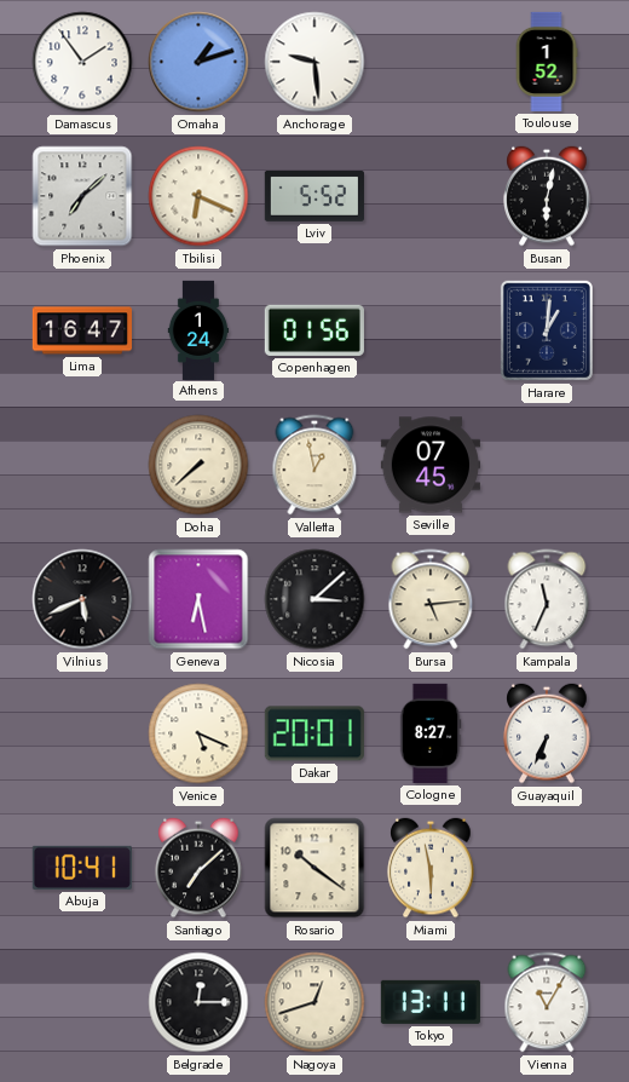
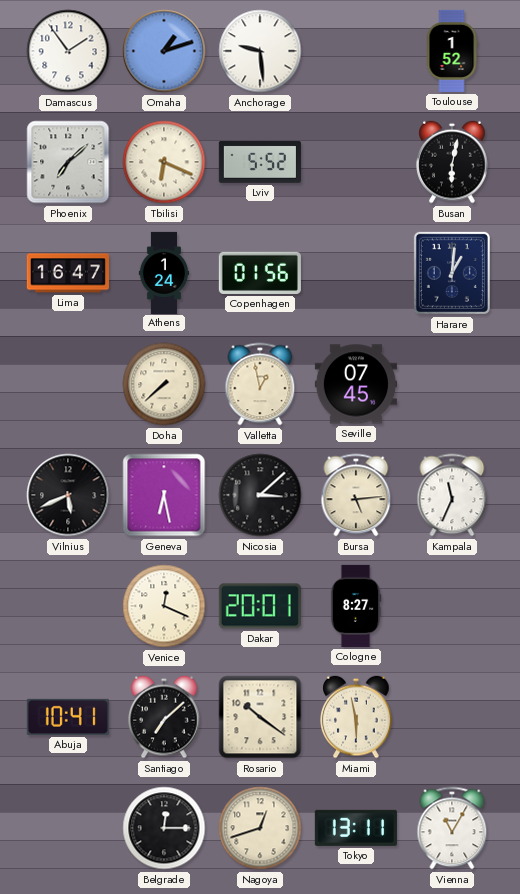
Venice: 5:19 -> 12:19 (164, 606)
Guayaquil: 6:34 -> none (547, 733)
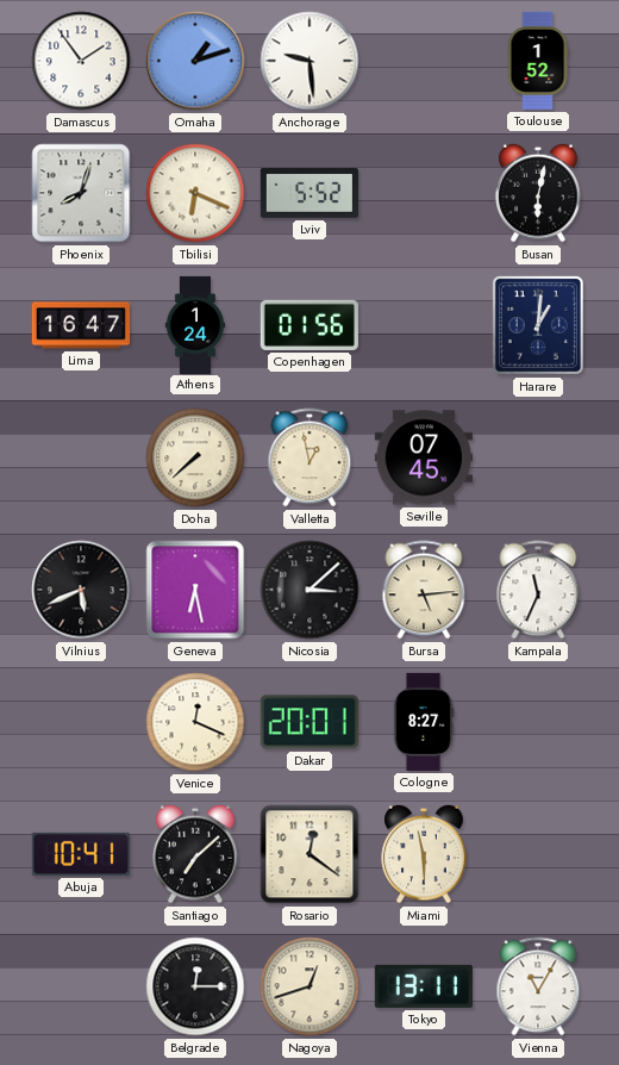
Phoenix: 7:08 -> 8:03 (81, 193)
Rosario: 10:21 -> 12:21 (309, 854)
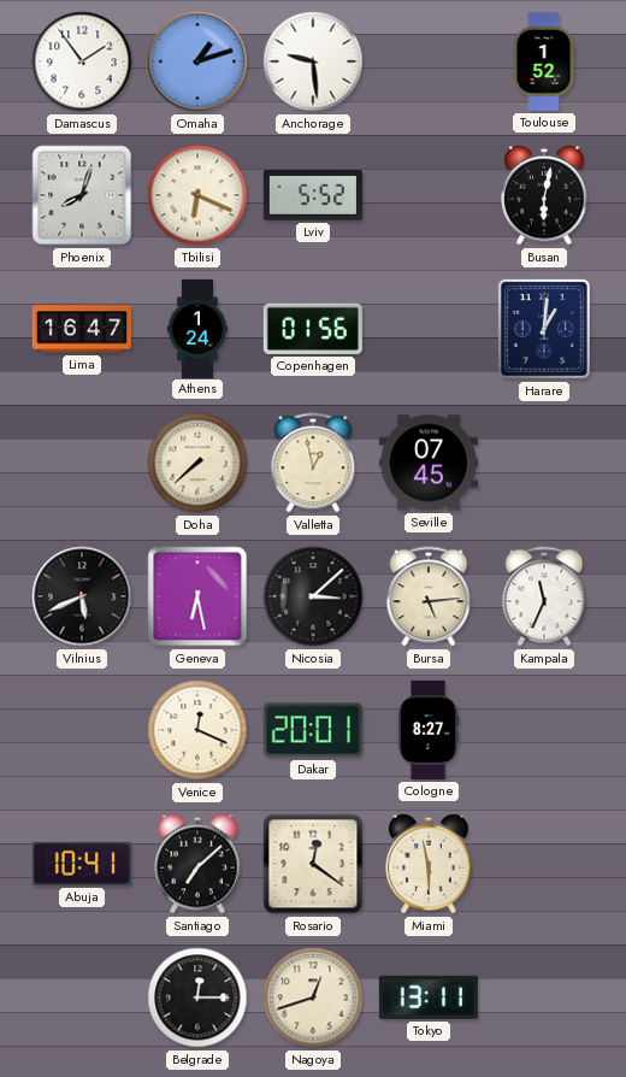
Vienna: 11:05 -> none (538, 986)
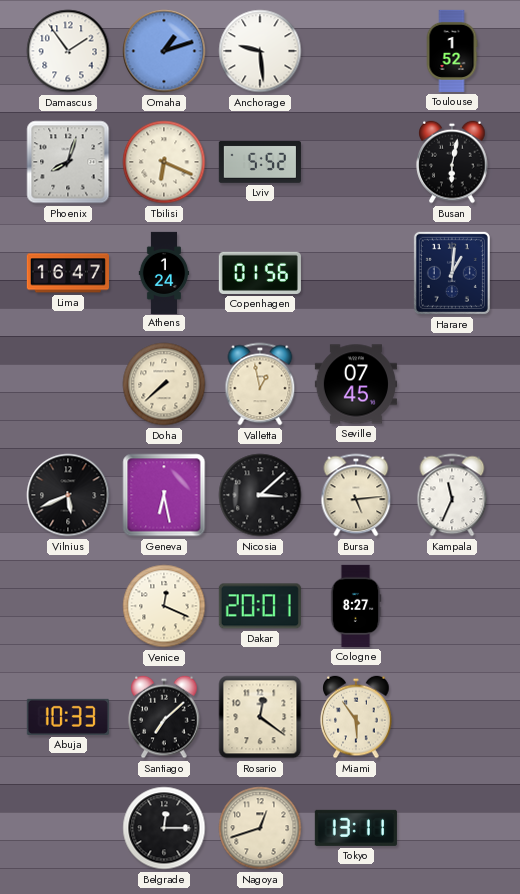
Abuja: 10:41 -> 10:33 (68, 717)
Miami: 5:58 -> 5:54 (356, 717)
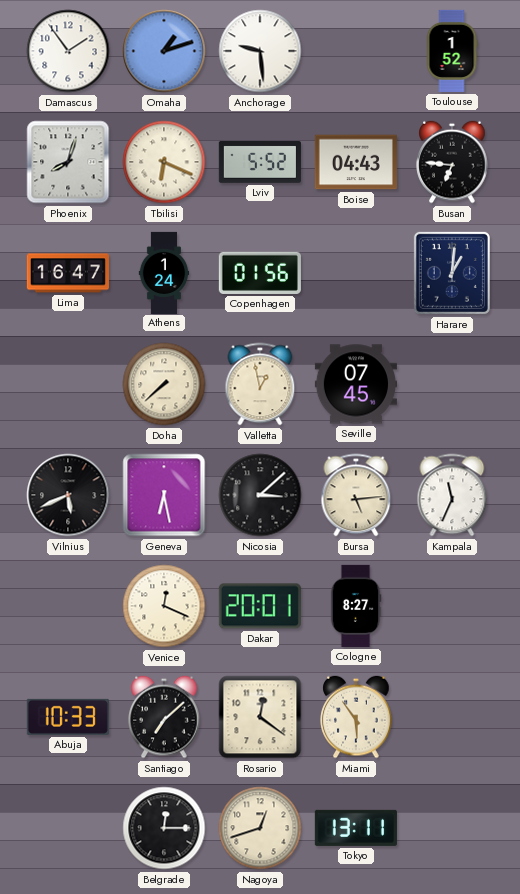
Boise: none -> 04:43 (356, 162)
Busan: 6:02 -> 6:46 (452, 162)
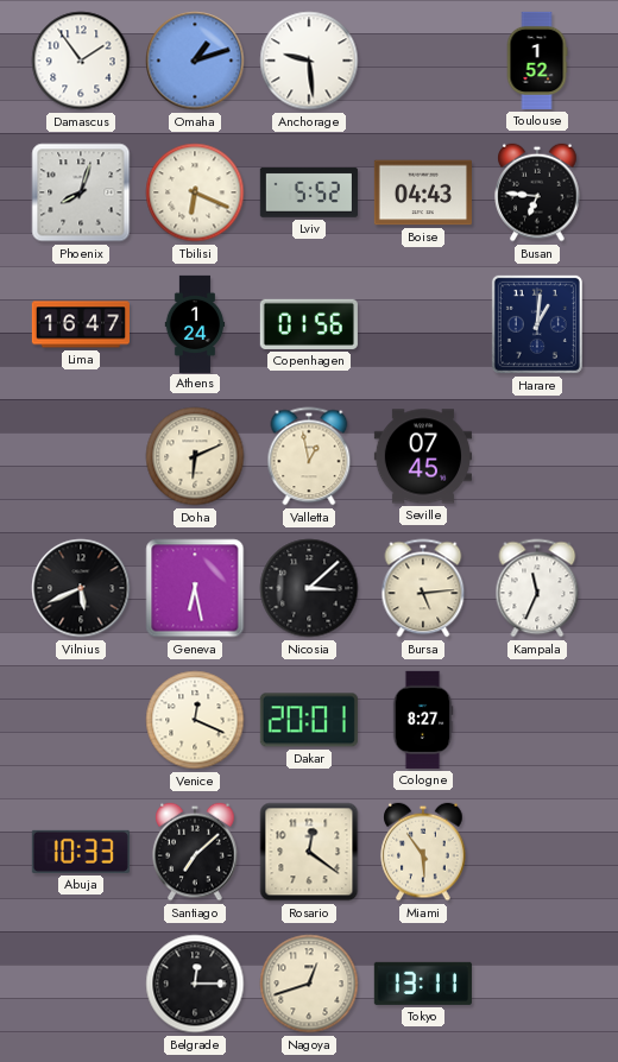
Doha: 7:38 -> 6:11 (195, 456)
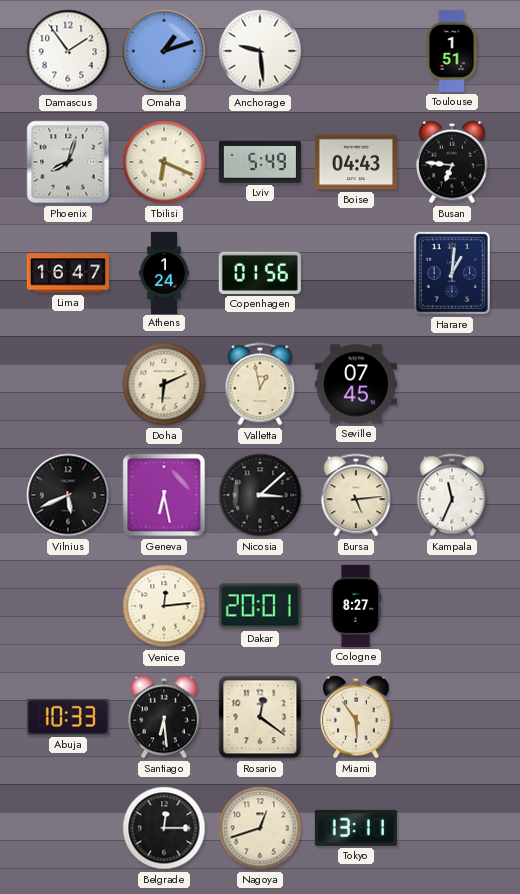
Toulouse: 1:52 -> 1:51 (452, 51)
Lviv: 5:52 -> 5:49 (260, 162)
Venice: 12:19 -> 12:14 (164, 606)
Santiago: 7:08 -> 6:29 (164, 717)
